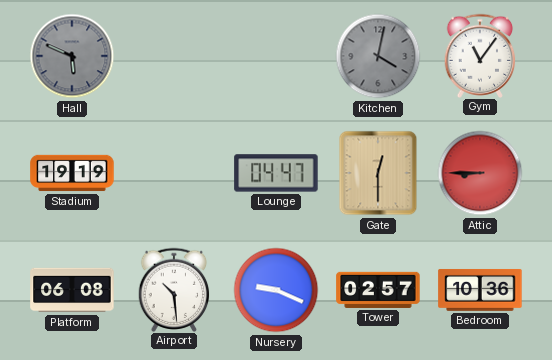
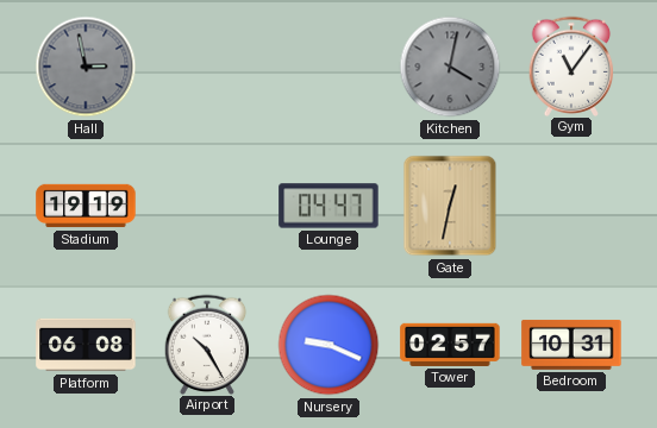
Hall: 5:49 -> 2:58 (86, 67)
Gate: 12:30 -> 12:32 (450, 206)
Attic: 8:45 -> none (480, 173)
Airport: 10:29 -> 10:25 (207, 344)
Bedroom: 10:36 -> 10:31 (571, 345)
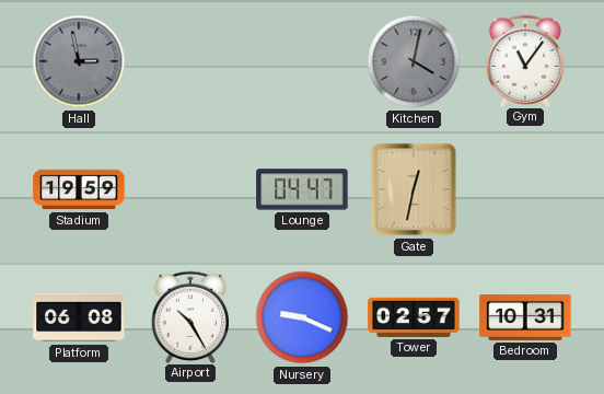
Stadium: 19:19 -> 19:59 (79, 189)
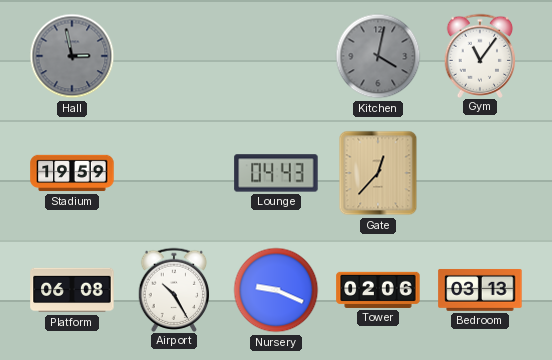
Lounge: 04:47 -> 04:43 (276, 173)
Gate: 12:32 -> 12:37 (378, 173)
Tower: 02:57 -> 02:06 (378, 290)
Bedroom: 10:31 -> 03:13 (480, 290)
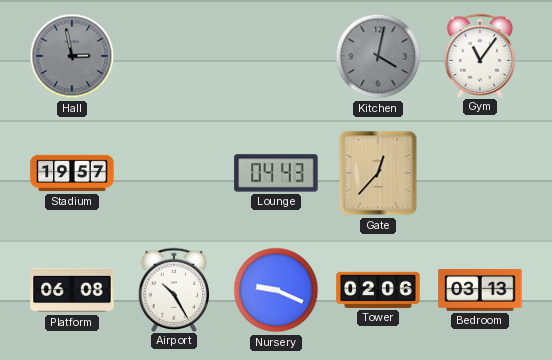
Stadium: 19:59 -> 19:57 (72, 173)
